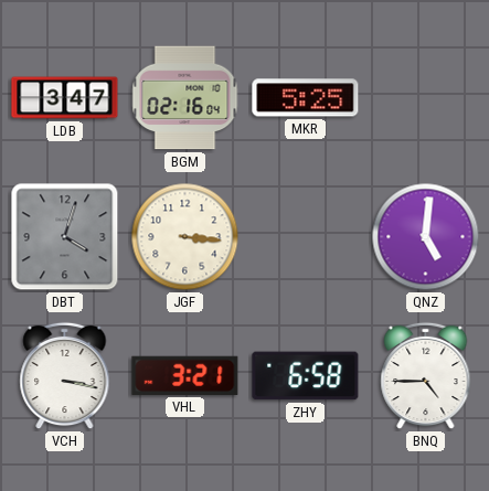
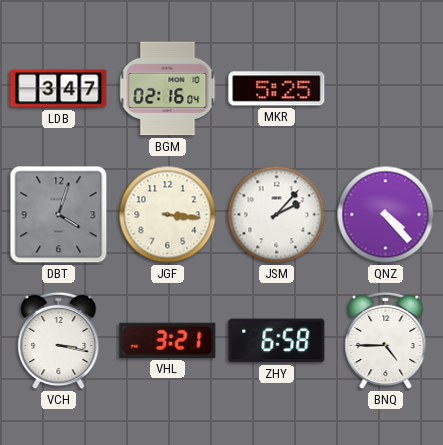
JSM: none -> 2:07 (277, 215)
QNZ: 5:01 -> 4:23 (386, 215)
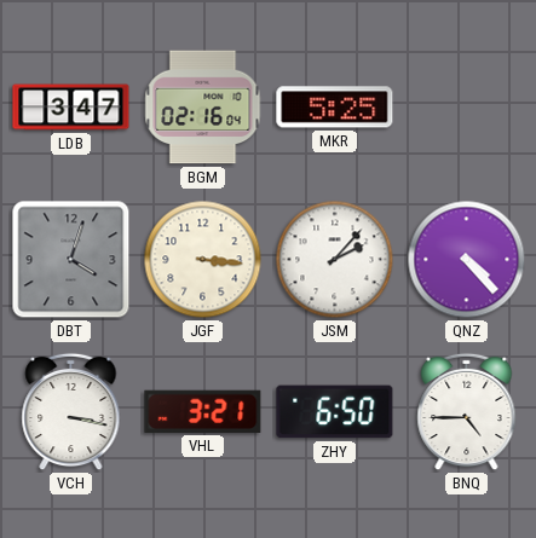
ZHY: 6:58 -> 6:50 (335, 412)
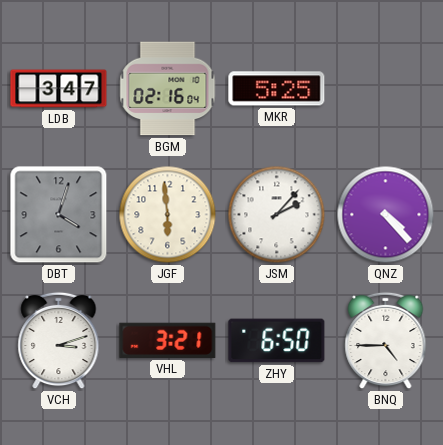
JGF: 3:16 -> 5:59 (168, 215)
VCH: 3:17 -> 3:12 (59, 341)
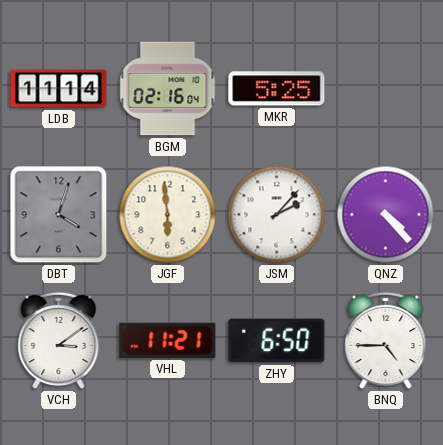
LDB: 3:47 -> 11:14 (59, 89)
VCH: 3:12 -> 3:09 (59, 341)
VHL: 3:21 -> 11:21 (168, 340)
